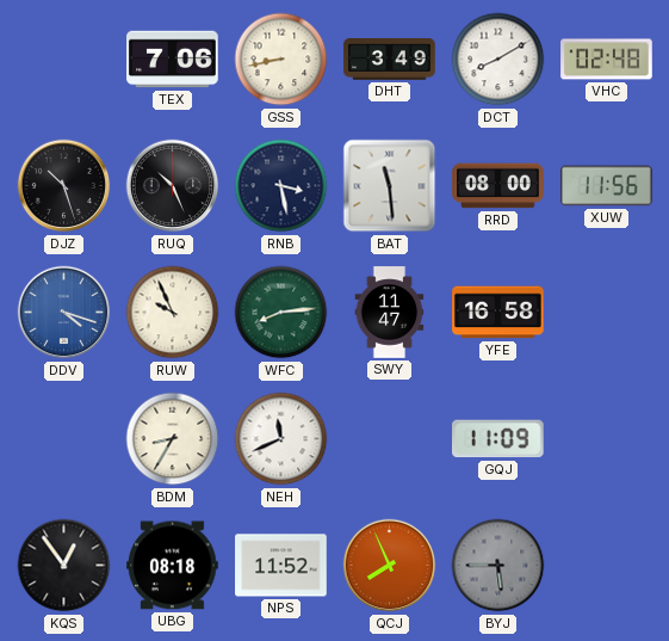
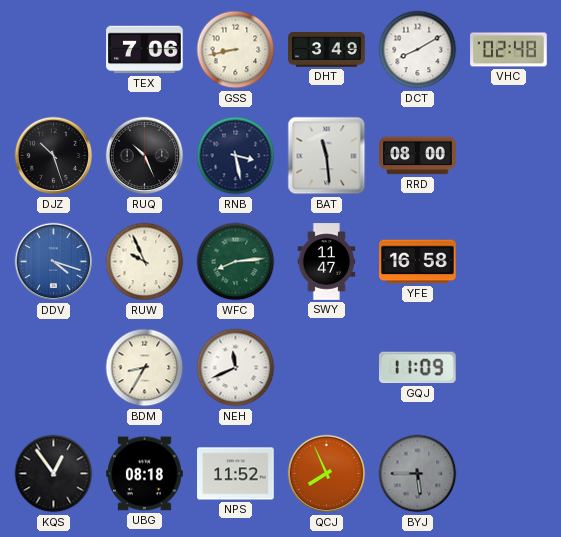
XUW: 11:56 -> none (607, 186)
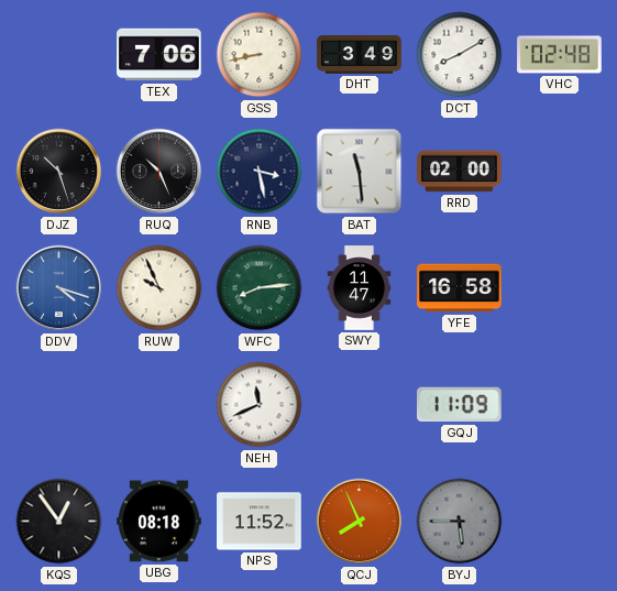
RRD: 08:00 -> 02:00 (460, 172)
BDM: 8:35 -> none (145, 368)
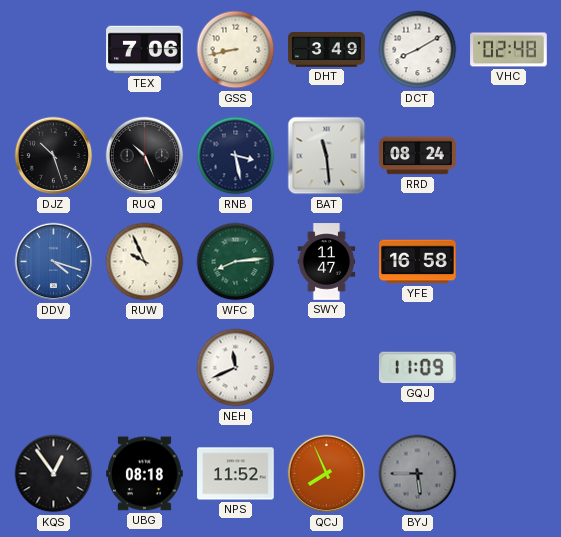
RRD: 02:00 -> 08:24 (418, 156)
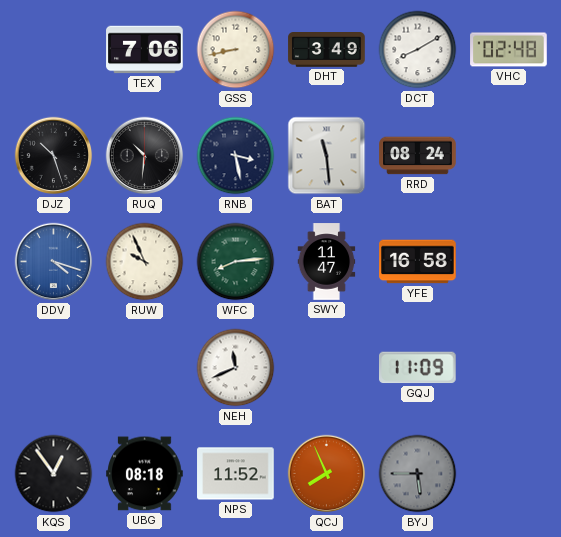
RUQ: 10:26 -> 10:31 (145, 156)
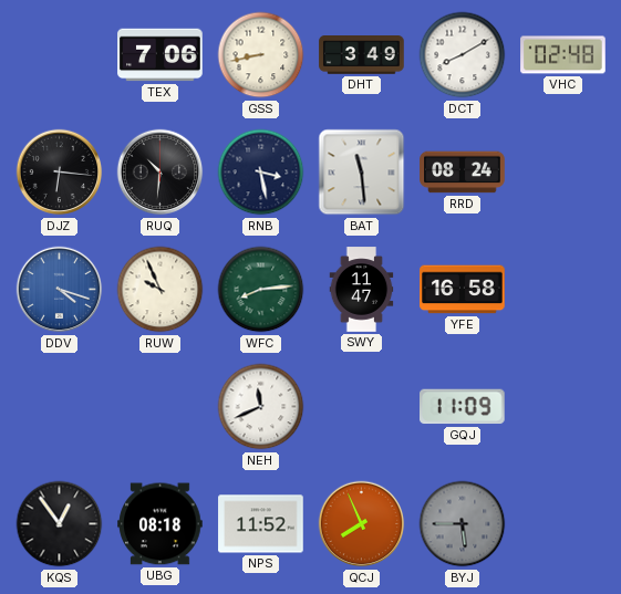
DJZ: 10:27 -> 6:16 (60, 173)
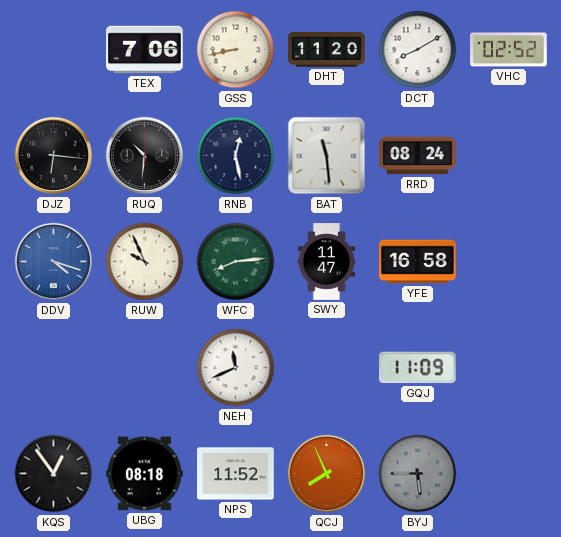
DHT: 3:49 -> 11:20 (327, 50)
VHC: 02:48 -> 02:52 (509, 50)
RNB: 3:28 -> 12:28 (236, 156)
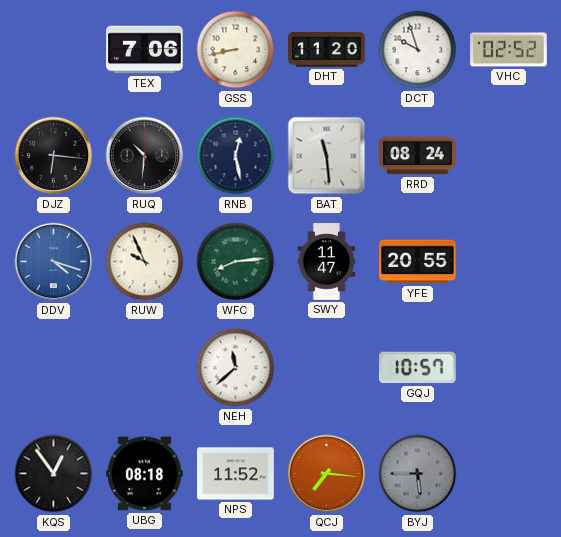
DCT: 8:10 -> 9:57 (418, 50)
YFE: 16:58 -> 20:55 (418, 262)
NEH: 11:41 -> 11:38 (236, 368)
GQJ: 11:09 -> 10:57 (418, 368)
QCJ: 7:56 -> 7:16 (327, 474)
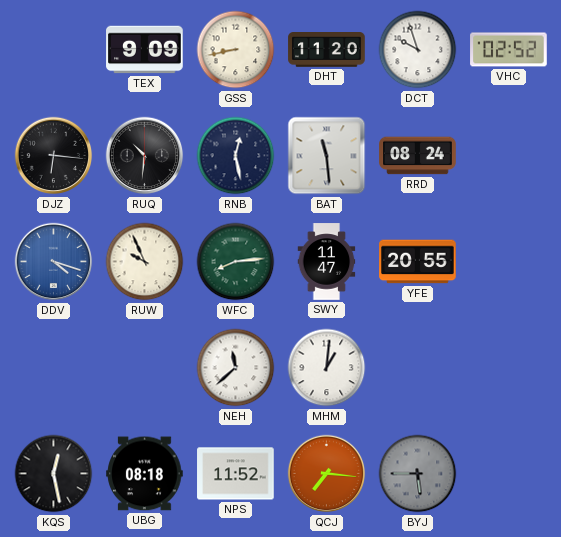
TEX: 7:06 -> 9:09 (145, 50)
MHM: none -> 1:01 (327, 368)
GQJ: 10:57 -> none (418, 368)
KQS: 12:54 -> 12:28 (54, 474)
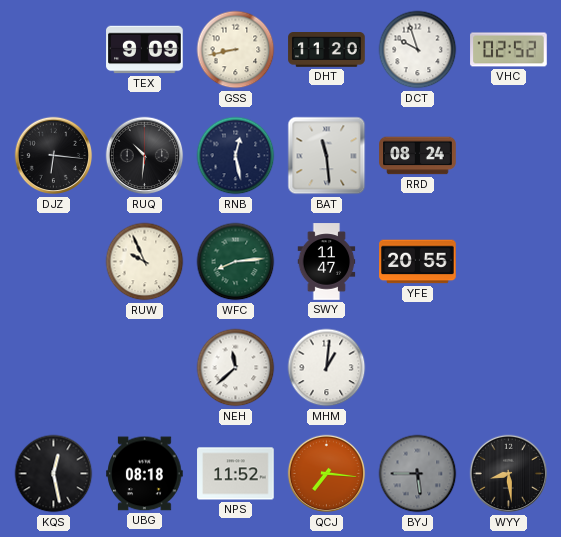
DDV: 4:18 -> none (54, 262)
WYY: none -> 8:29 (509, 474)
